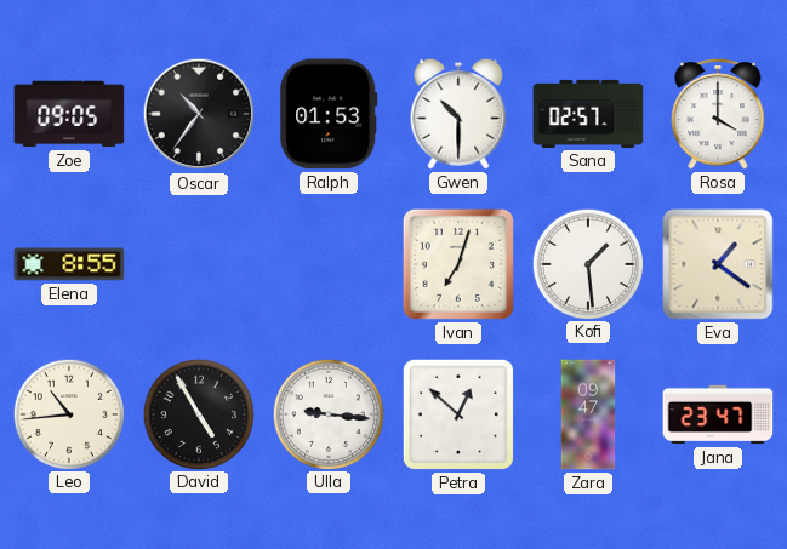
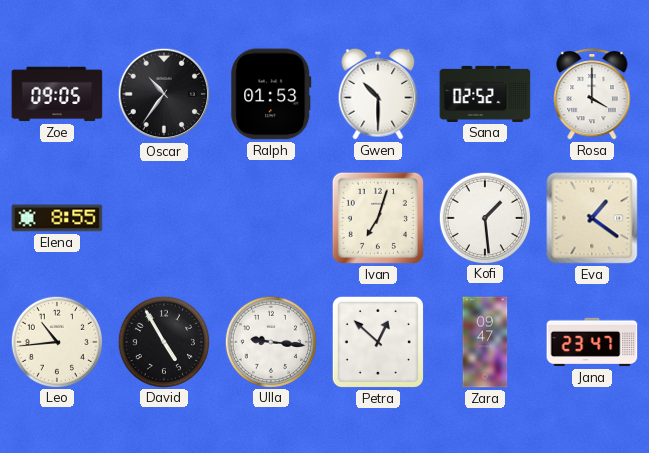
Sana: 02:57 -> 02:52 (485, 94)
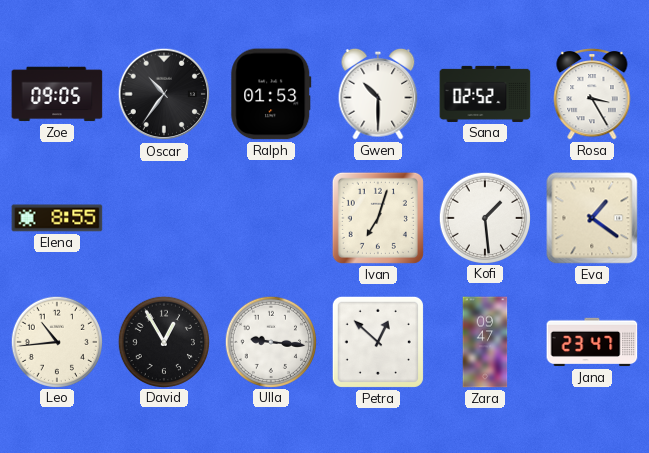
Rosa: 4:00 -> 3:25 (592, 95)
David: 4:55 -> 12:55 (163, 341)
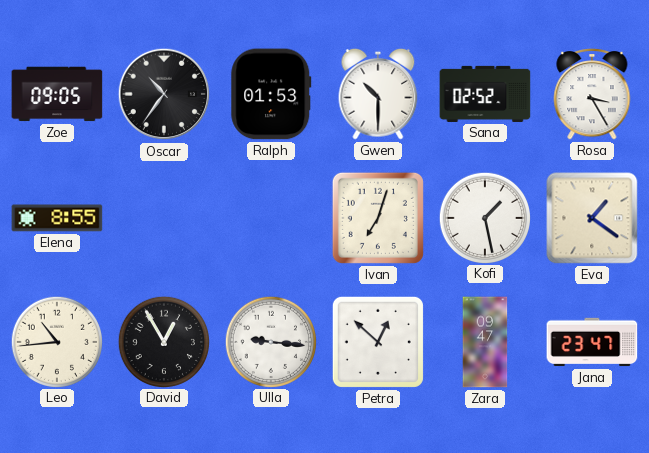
Kofi: 1:29 -> 1:28 (484, 217)
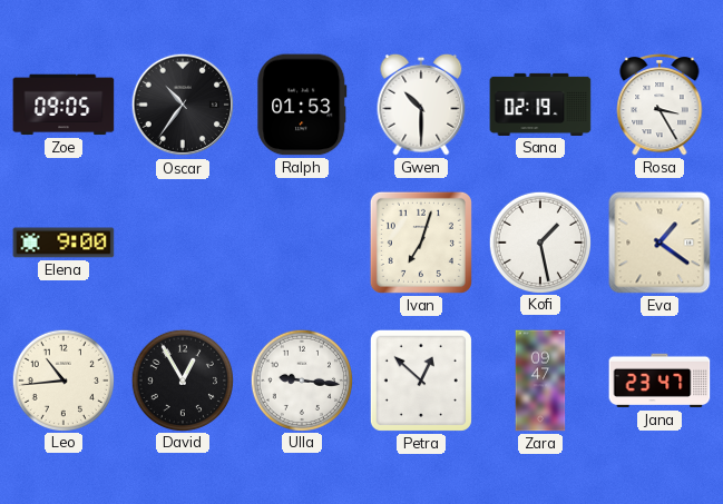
Sana: 02:52 -> 02:19 (540, 105)
Elena: 8:55 -> 9:00 (63, 243)
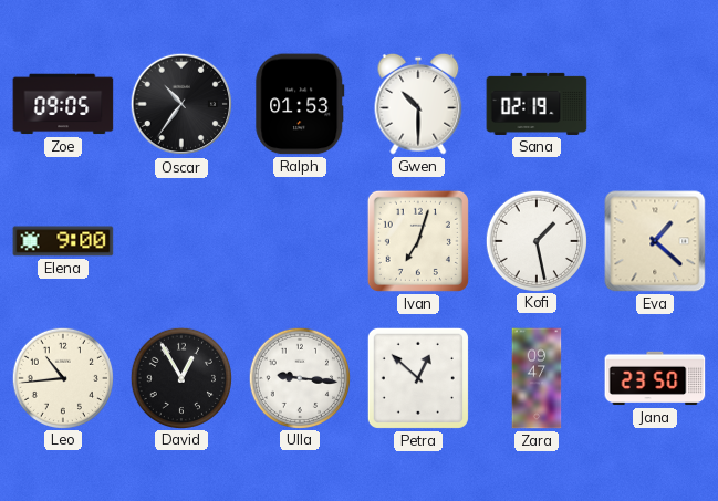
Rosa: 3:25 -> none (660, 106)
Eva: 1:21 -> 1:22 (655, 241)
Jana: 23:47 -> 23:50 (655, 378)
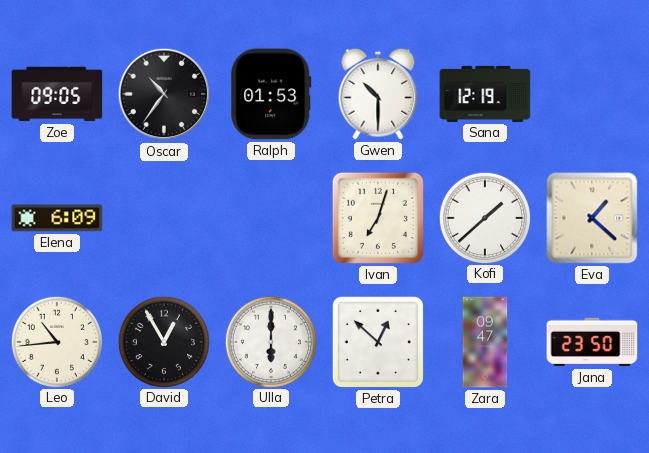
Sana: 02:19 -> 12:19 (485, 94)
Elena: 9:00 -> 6:09 (57, 218)
Kofi: 1:28 -> 1:38 (484, 217)
Ulla: 9:16 -> 6:00 (270, 341)
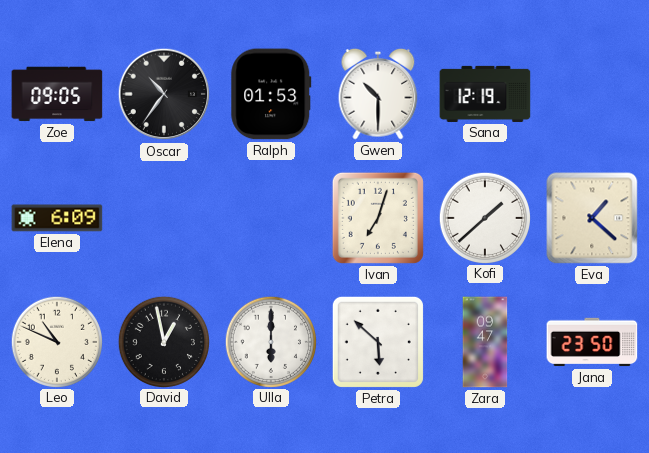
Leo: 10:44 -> 10:49 (56, 341)
David: 12:55 -> 12:58 (163, 341)
Petra: 12:52 -> 5:52 (378, 342)
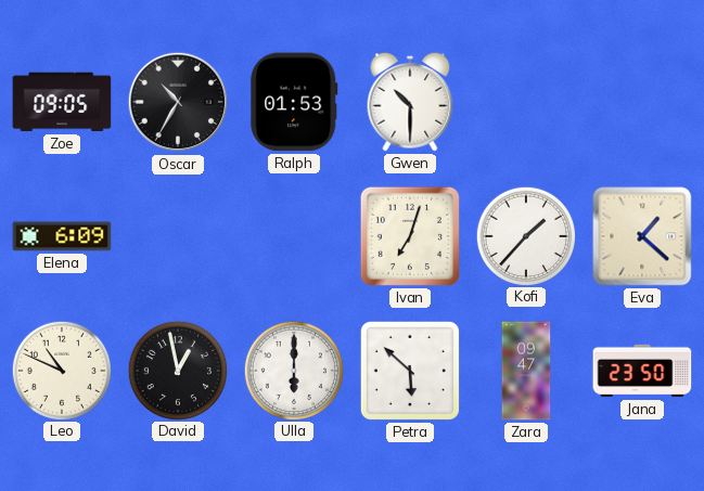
Oscar: 10:36 -> 10:35 (178, 102)
Sana: 12:19 -> none (485, 94)
Kofi: 1:38 -> 1:37 (525, 235)
